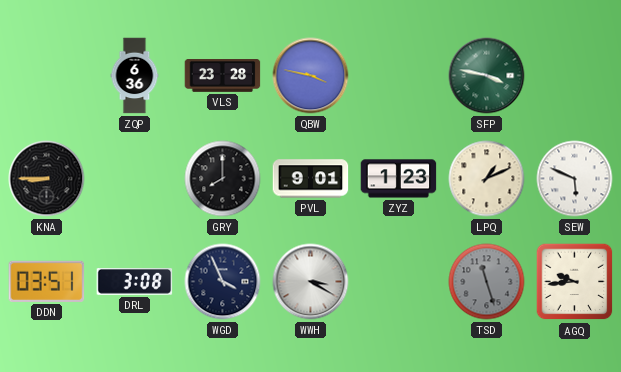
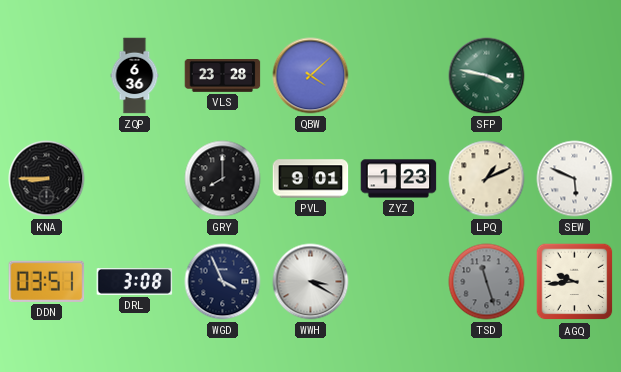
QBW: 3:47 -> 4:08 (311, 76)
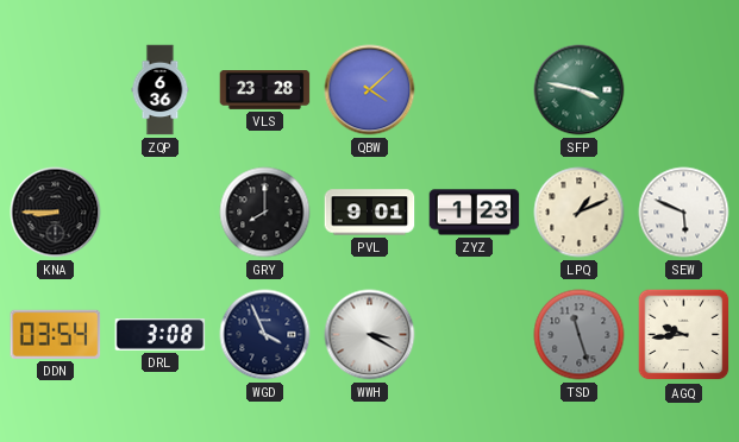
DDN: 03:51 -> 03:54 (56, 334)
